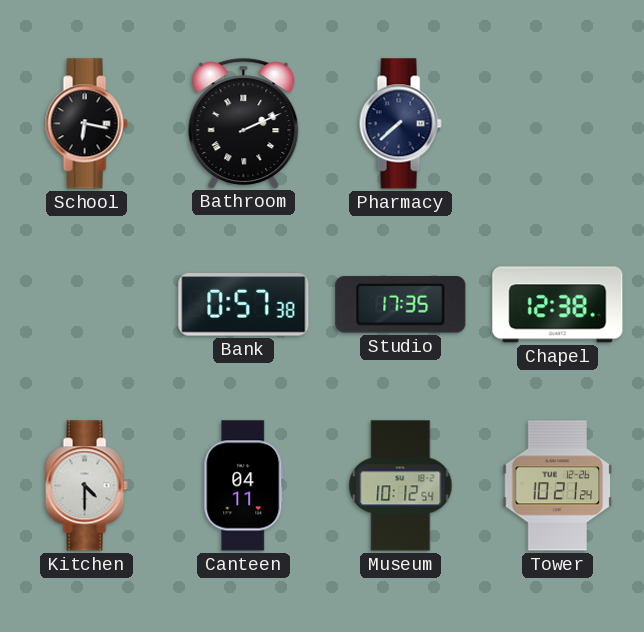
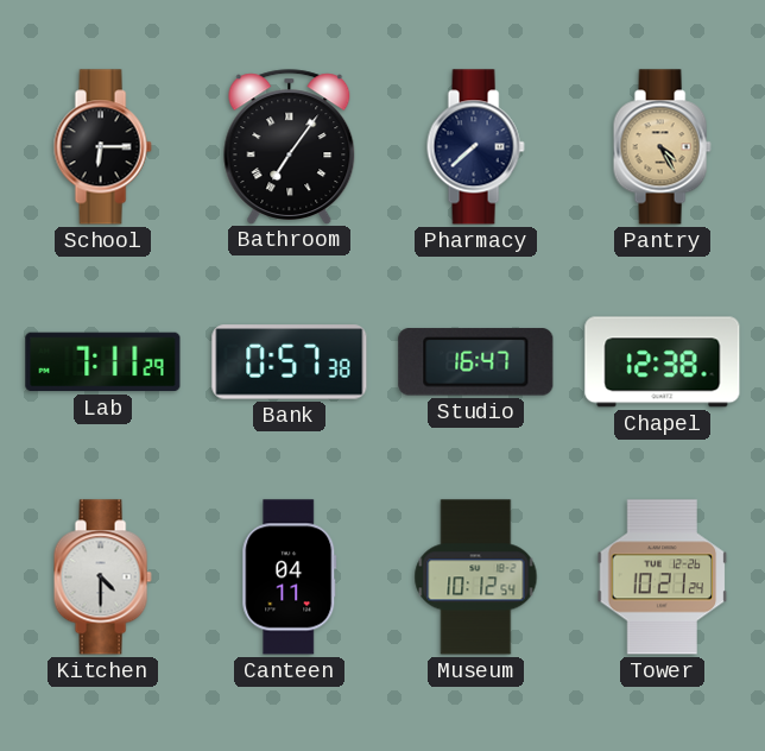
School: 6:17 -> 6:15 (102, 147)
Bathroom: 2:11 -> 7:06 (290, 146)
Pantry: none -> 4:25 (662, 147)
Lab: none -> 7:11 (103, 362)
Studio: 17:35 -> 16:47 (476, 362)
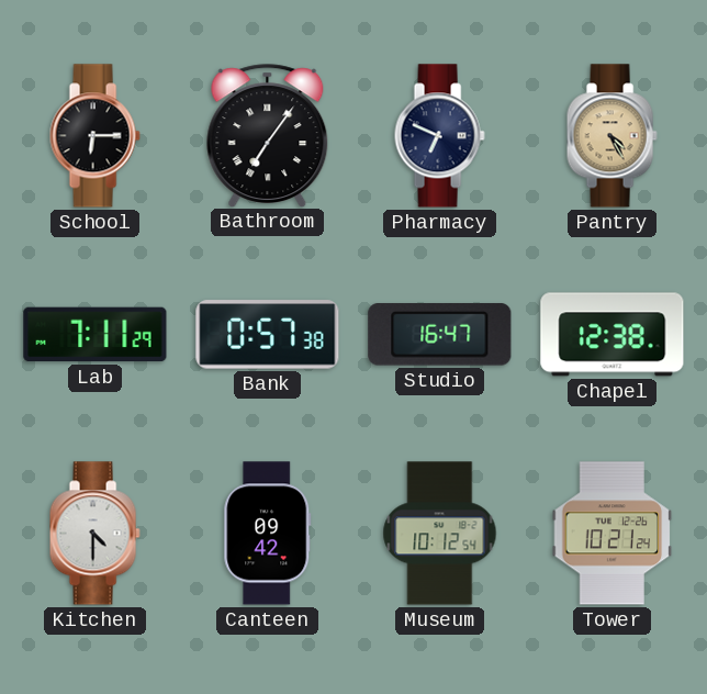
Pharmacy: 7:38 -> 6:49 (439, 136)
Canteen: 04:11 -> 09:42 (268, 534)
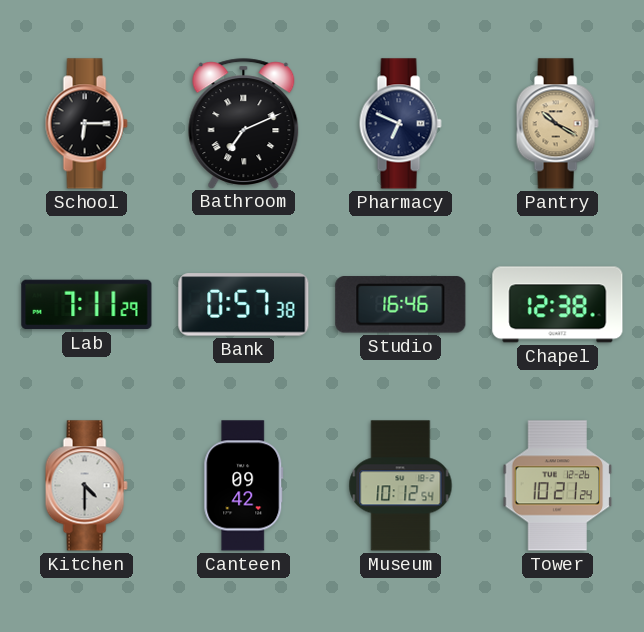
Bathroom: 7:06 -> 7:11 (244, 123)
Pantry: 4:25 -> 10:20 (557, 124)
Studio: 16:47 -> 16:46 (401, 305)
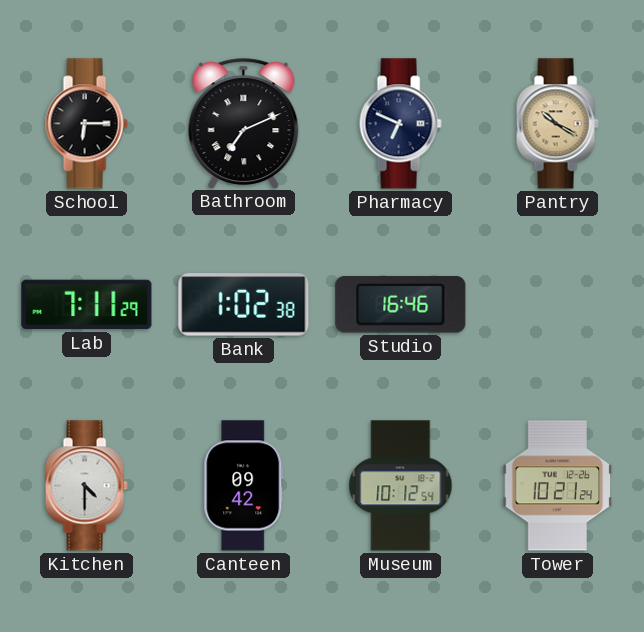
Bank: 0:57 -> 1:02 (244, 305)
Chapel: 12:38 -> none (558, 305)
